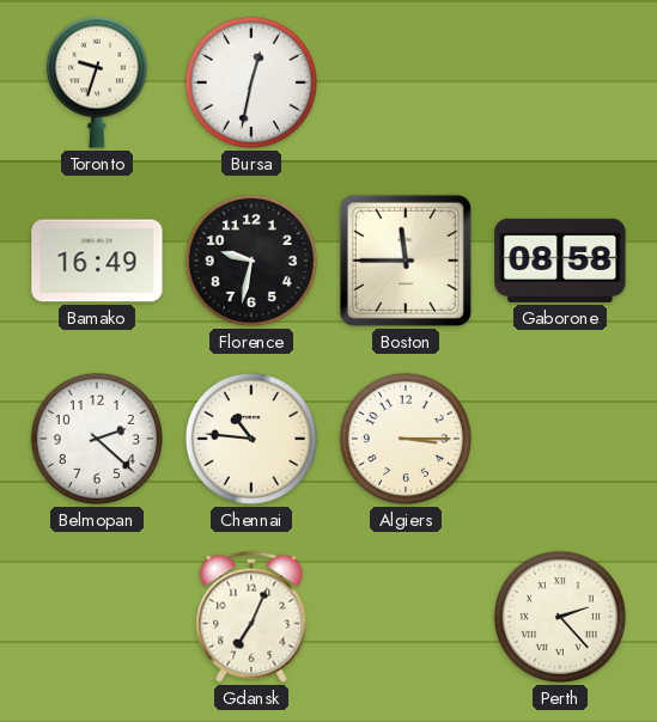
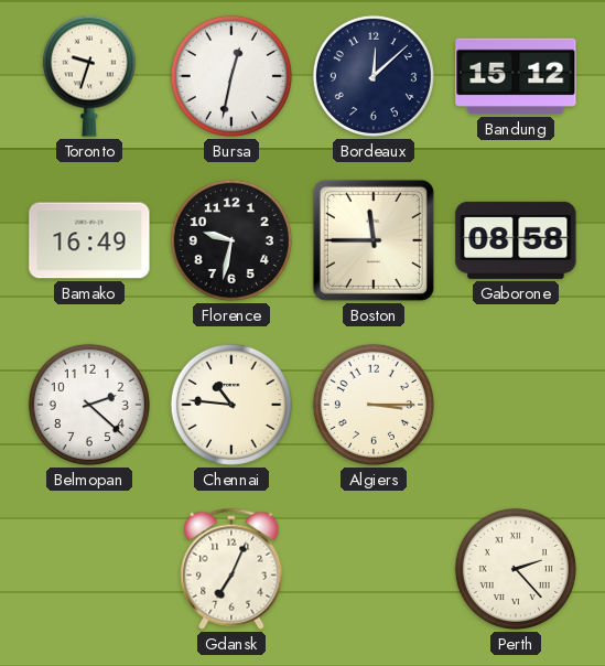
Bordeaux: none -> 12:08 (374, 76)
Bandung: none -> 15:12 (516, 76)
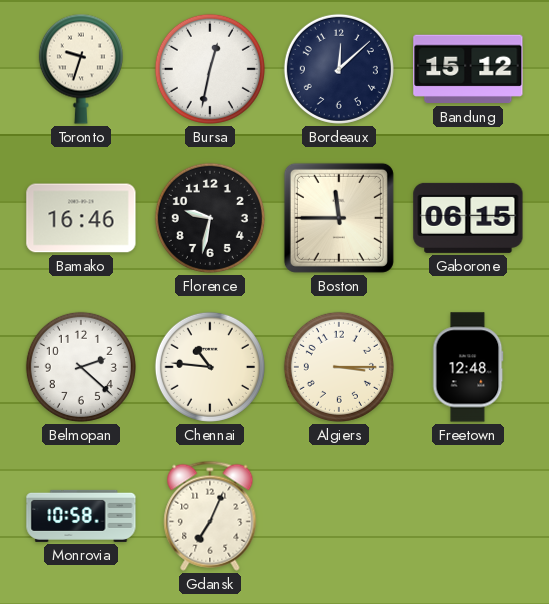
Bamako: 16:49 -> 16:46 (81, 218)
Gaborone: 08:58 -> 06:15 (468, 218)
Freetown: none -> 12:48 (468, 367)
Monrovia: none -> 10:58 (81, 516)
Perth: 2:23 -> none (516, 569)
